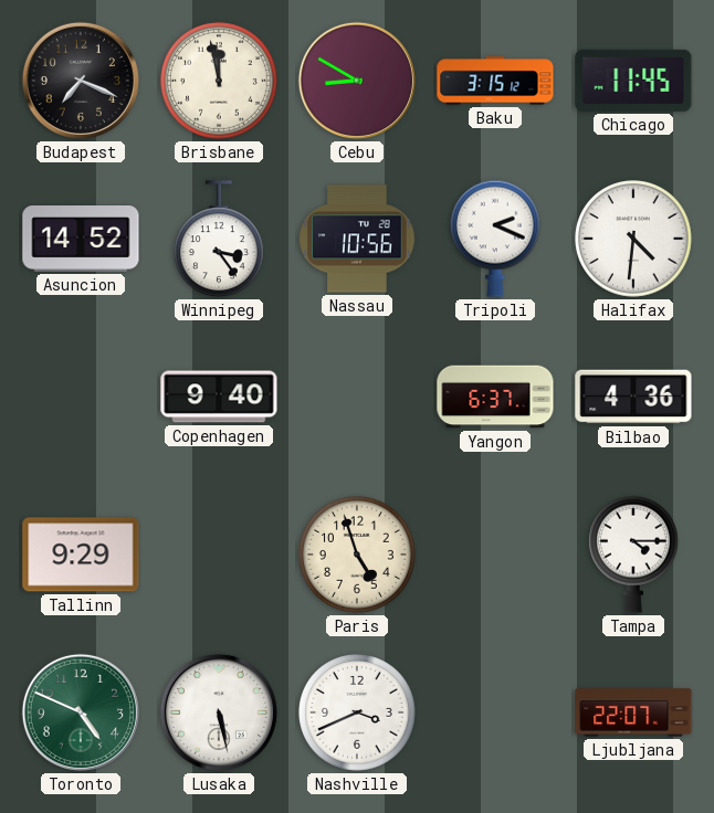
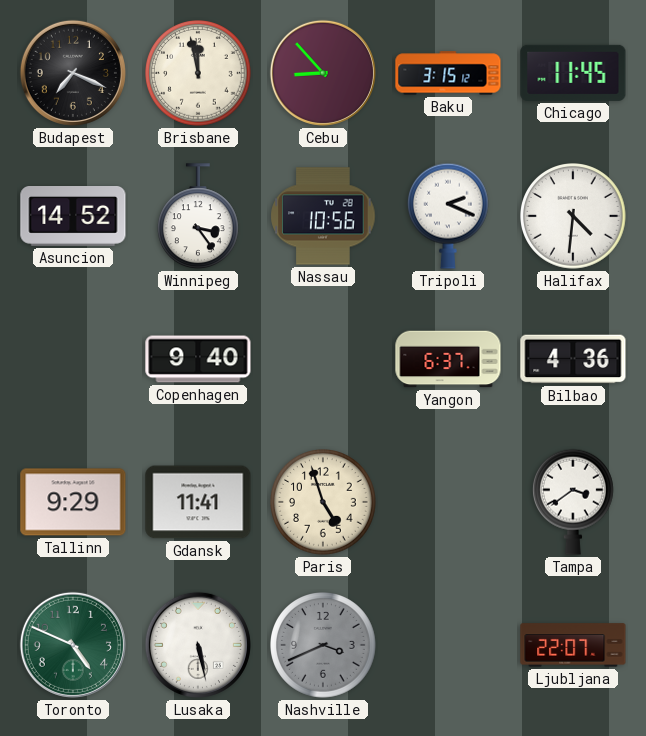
Cebu: 8:50 -> 8:53 (323, 73)
Gdansk: none -> 11:41 (198, 502)
Tampa: 4:15 -> 3:39 (573, 502)
Nashville dial: white -> grey (324, 646)
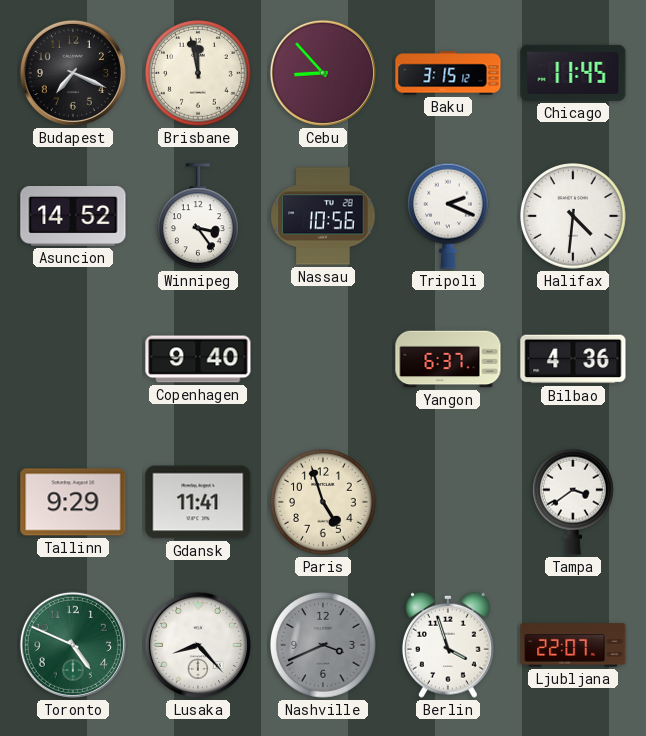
Lusaka: 5:28 -> 8:23 (198, 645)
Berlin: none -> 3:57 (448, 645)
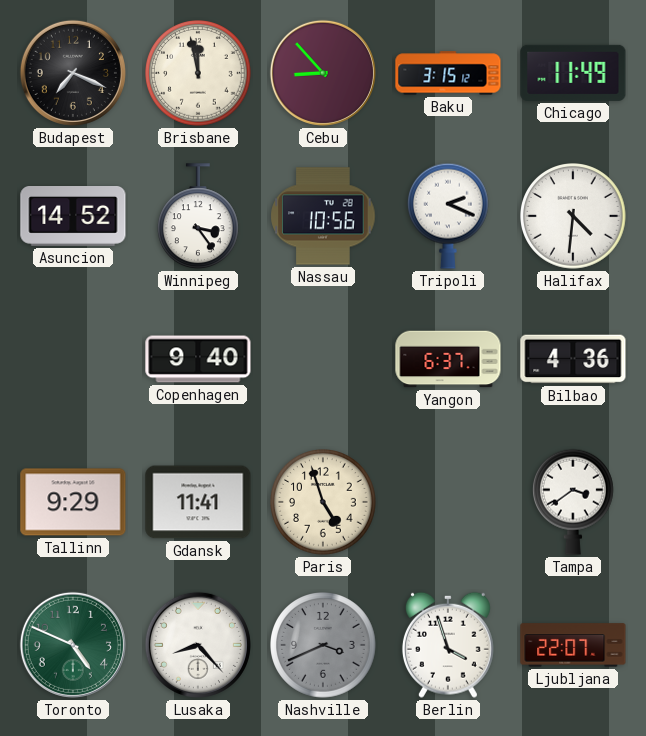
Chicago: 11:45 -> 11:49 (573, 73)
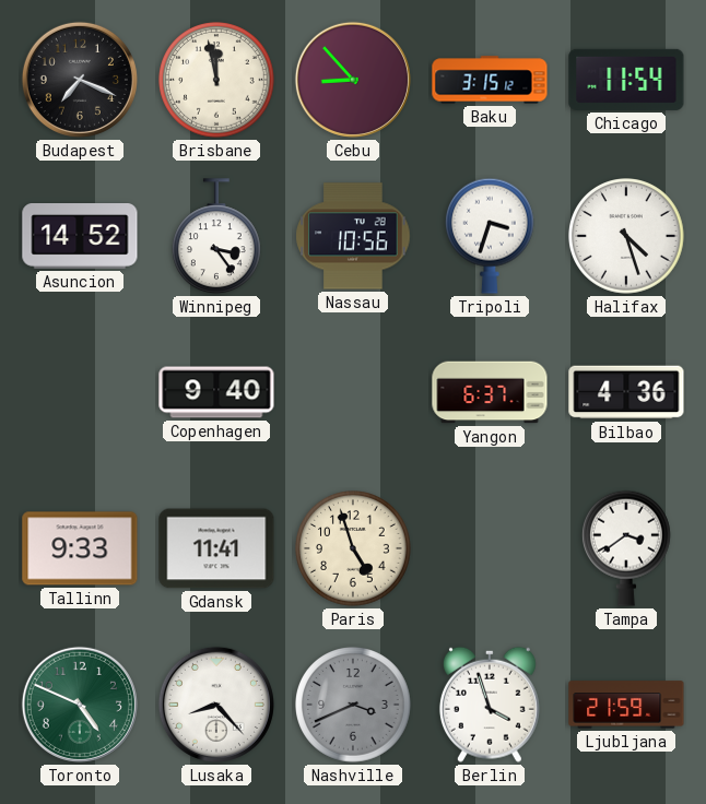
Chicago: 11:49 -> 11:54 (626, 80)
Tripoli: 2:19 -> 3:33 (490, 236)
Halifax: 4:31 -> 4:27 (627, 237)
Tallinn: 9:29 -> 9:33 (80, 548)
Ljubljana: 22:07 -> 21:59 (626, 705)
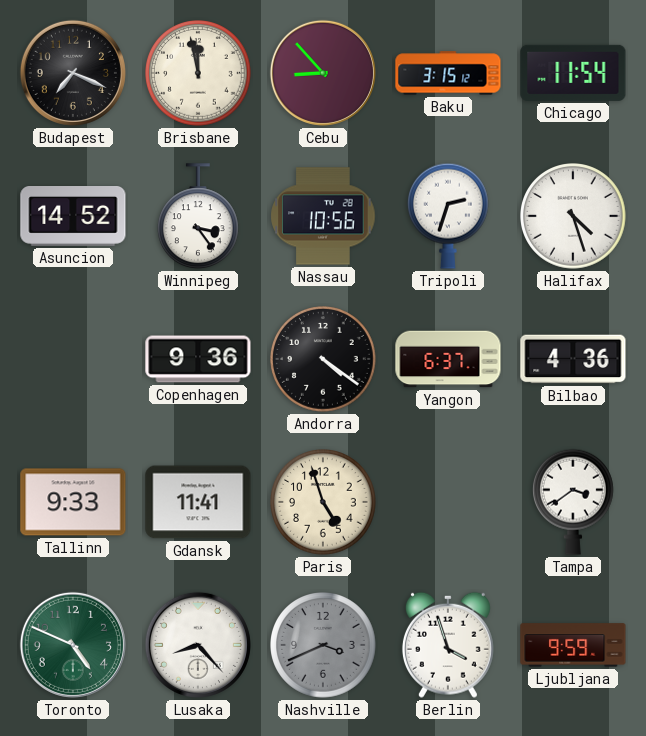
Tripoli: 3:33 -> 2:33 (448, 216)
Copenhagen: 9:40 -> 9:36 (198, 359)
Andorra: none -> 4:21 (324, 360)
Ljubljana: 21:59 -> 9:59 (573, 645)
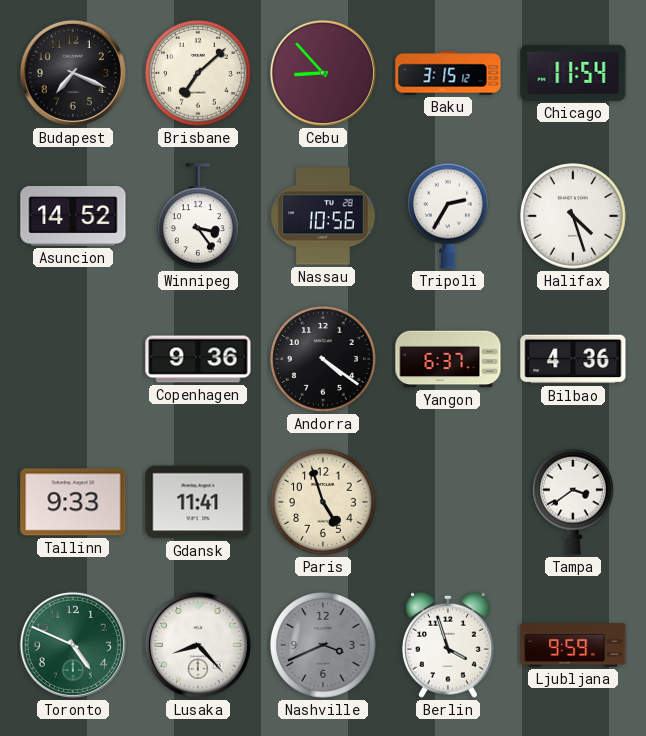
Brisbane: 11:58 -> 7:08 (199, 74)
Tripoli: 2:33 -> 2:35 (448, 216)
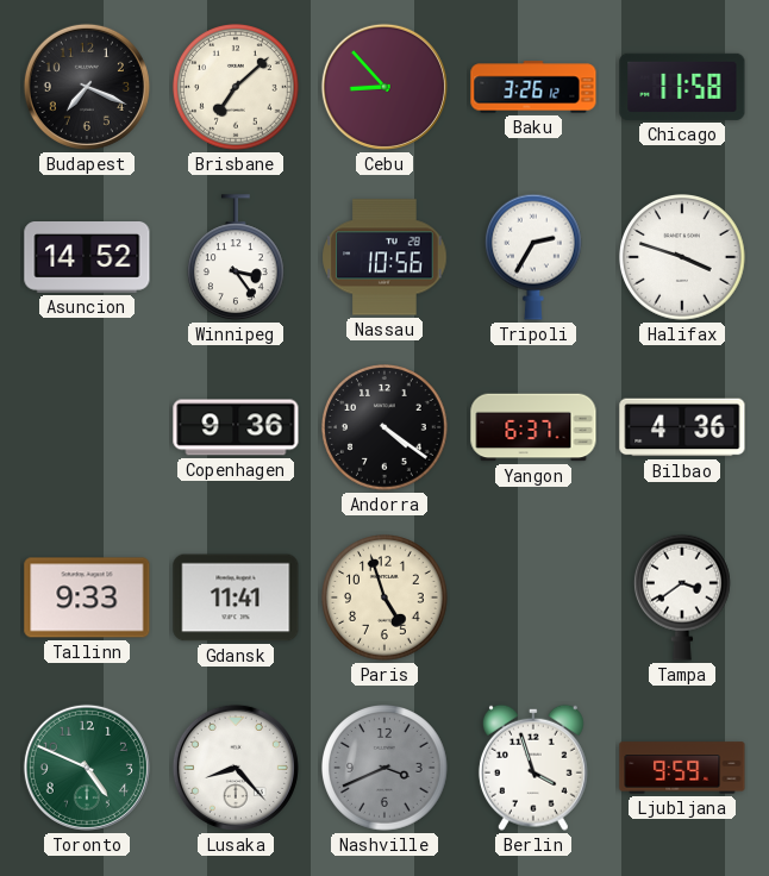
Baku: 3:15 -> 3:26 (533, 87)
Chicago: 11:54 -> 11:58 (682, 87)
Halifax: 4:27 -> 3:48 (683, 258)
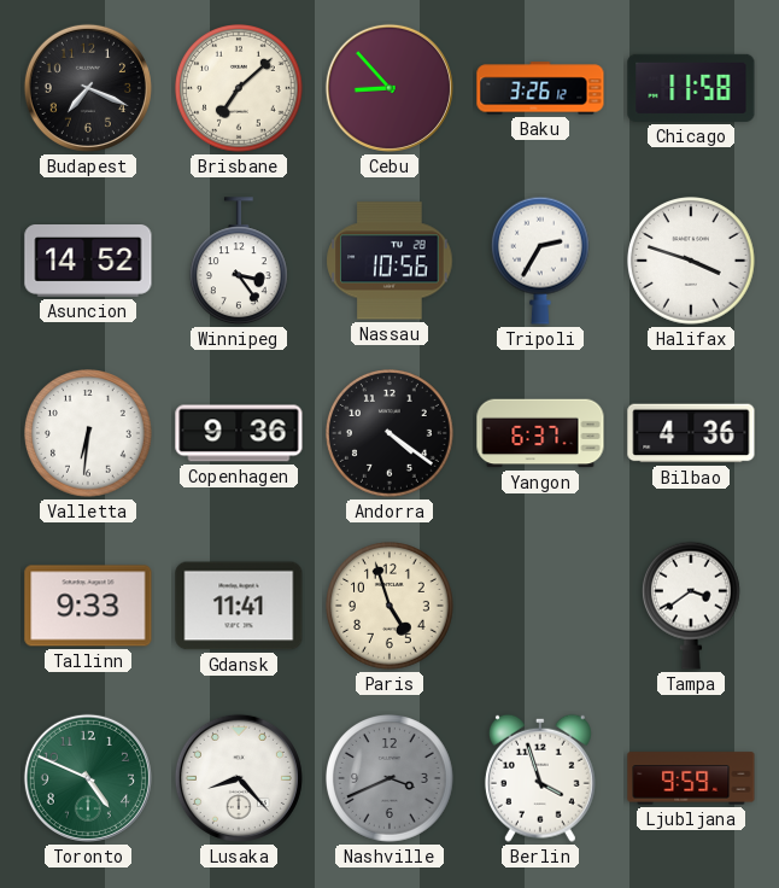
Valletta: none -> 6:31 (89, 434)
